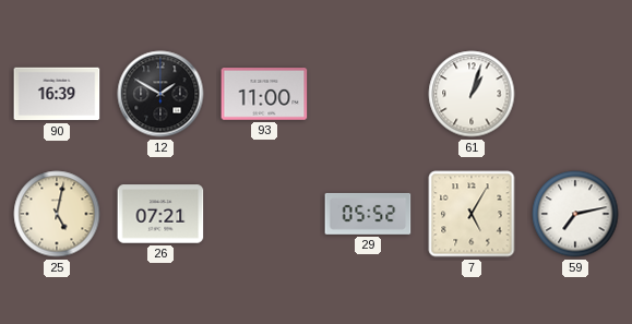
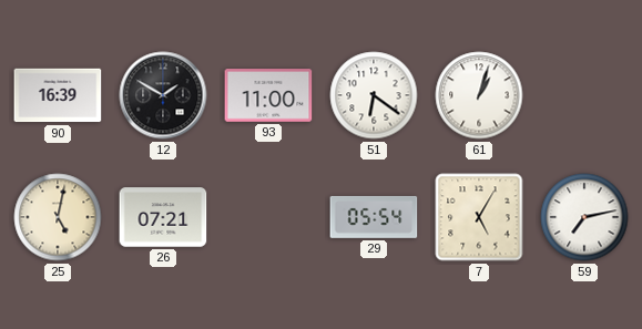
51: none -> 6:21 (374, 95)
29: 05:52 -> 05:54 (374, 217)
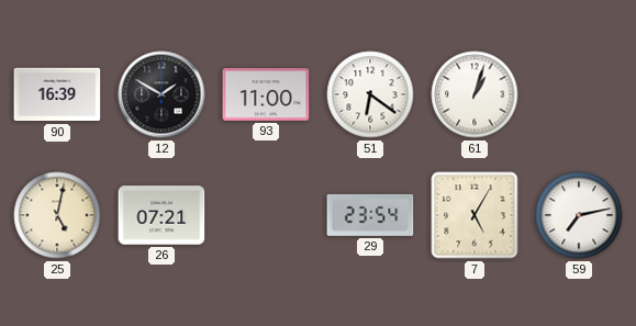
29: 05:54 -> 23:54 (370, 215)
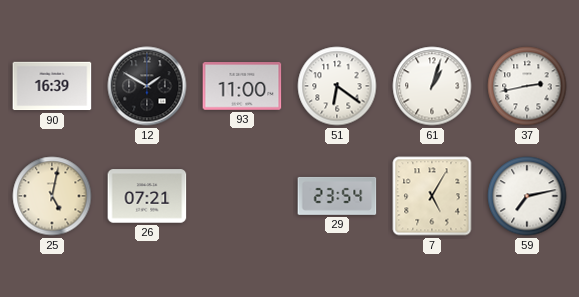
37: none -> 2:43 (527, 86)
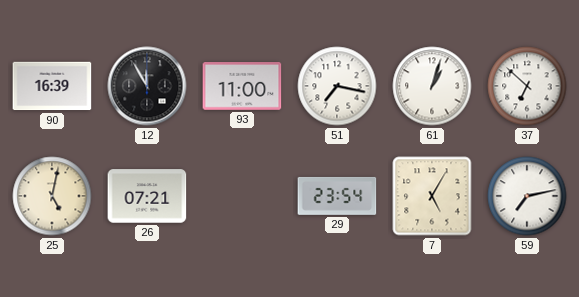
12: 1:50 -> 11:55 (147, 86)
51: 6:21 -> 7:17 (337, 86)
37: 2:43 -> 6:52 (527, 86)
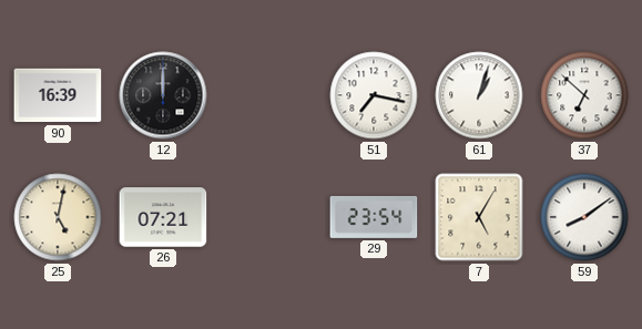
12: 11:55 -> 12:00 (163, 95)
93: 11:00 -> none (242, 87)
59: 7:13 -> 8:09 (584, 217)
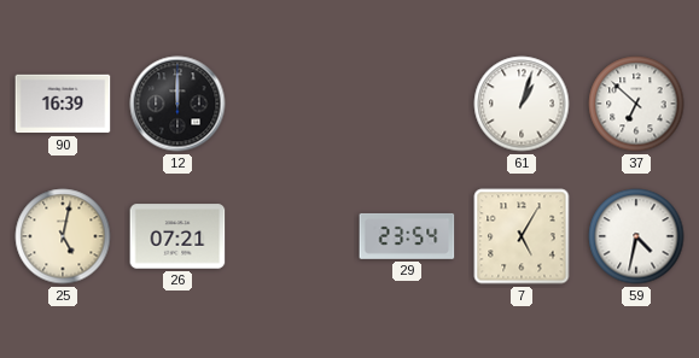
51: 7:17 -> none (374, 95)
59: 8:09 -> 4:32 (636, 236)
